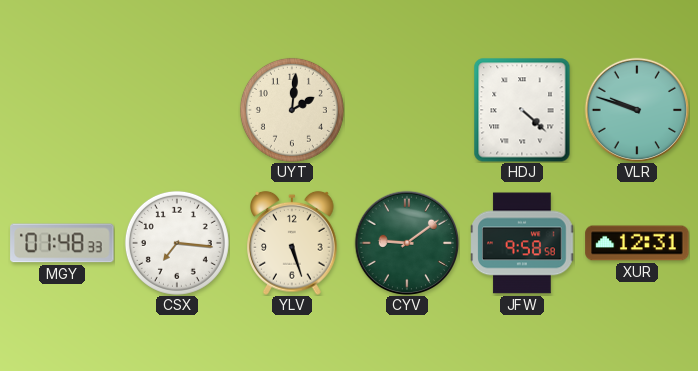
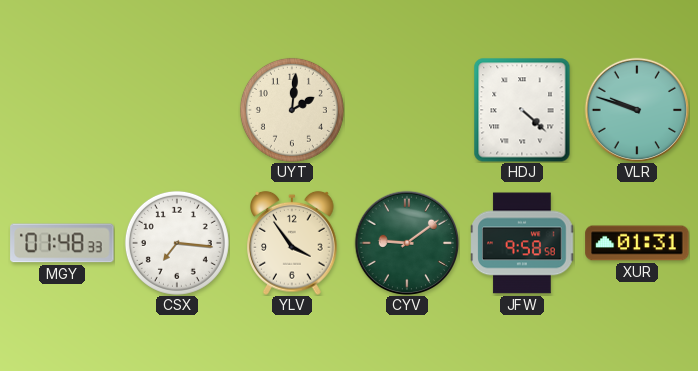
YLV: 5:27 -> 3:54 (292, 243)
XUR: 12:31 -> 01:31 (637, 243)
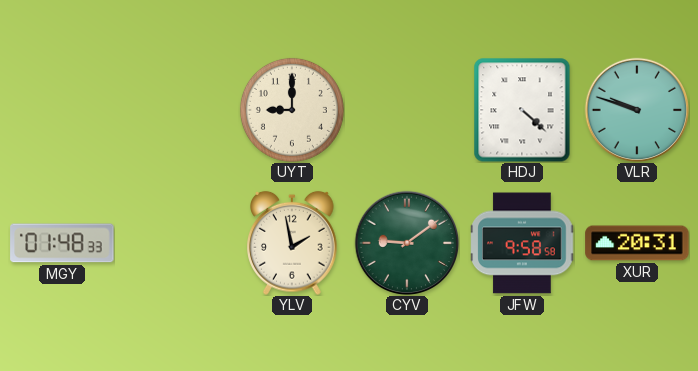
UYT: 2:01 -> 9:00 (292, 110)
CSX: 7:16 -> none (177, 243)
YLV: 3:54 -> 1:58 (292, 243)
XUR: 01:31 -> 20:31 (637, 243)
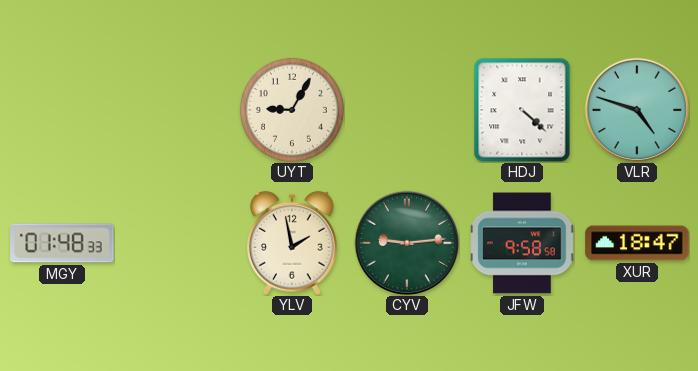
UYT: 9:00 -> 9:05 (292, 110)
VLR: 9:48 -> 4:48 (637, 110)
CYV: 9:09 -> 9:14 (407, 243)
XUR: 20:31 -> 18:47 (637, 243)
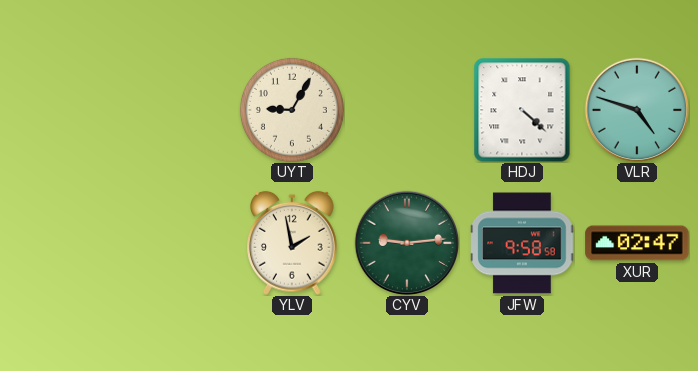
MGY: 01:48 -> none (62, 243)
XUR: 18:47 -> 02:47 (637, 243)
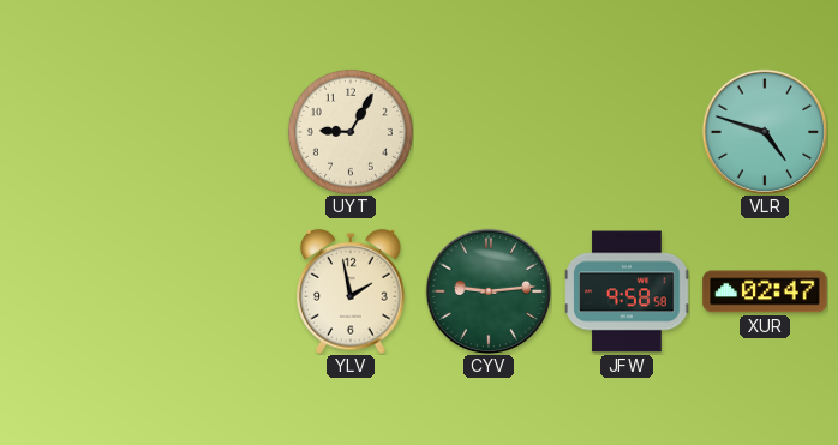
HDJ: 4:22 -> none (522, 110)
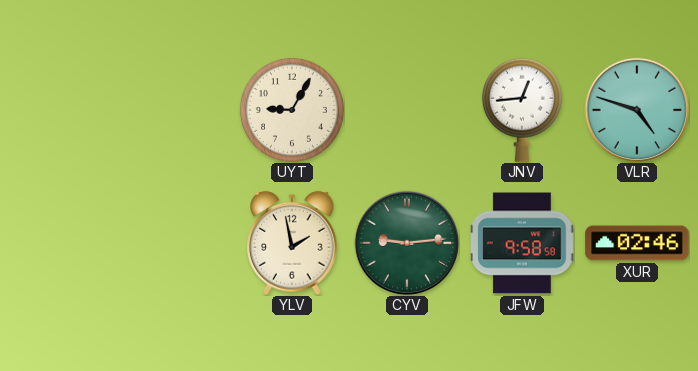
JNV: none -> 12:44 (522, 110)
XUR: 02:47 -> 02:46 (637, 243)
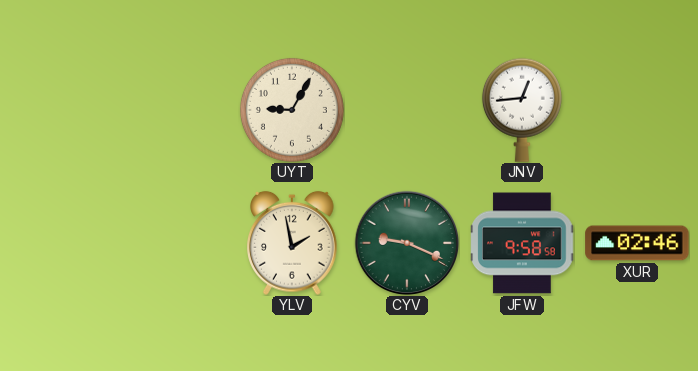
VLR: 4:48 -> none (637, 110)
CYV: 9:14 -> 9:19 (407, 243)
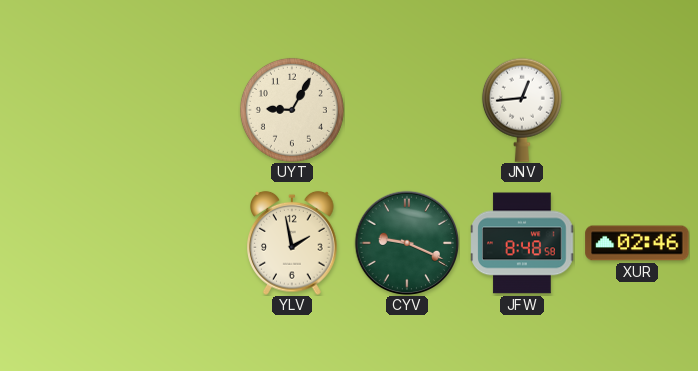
JFW: 9:58 -> 8:48 (522, 243)
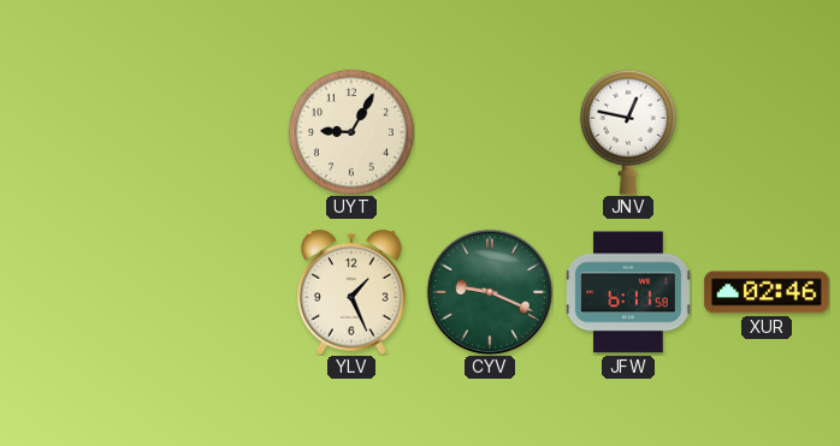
JNV: 12:44 -> 12:47 (628, 132)
YLV: 1:58 -> 1:26 (351, 292)
JFW: 8:48 -> 6:11 (628, 292)
